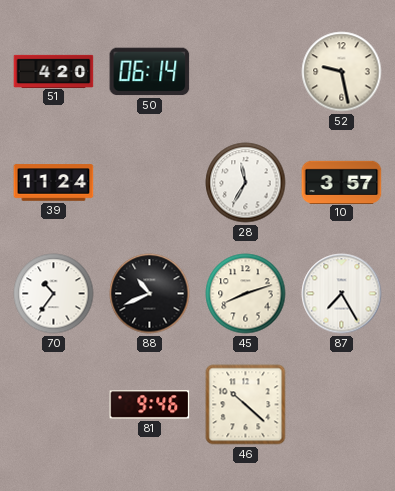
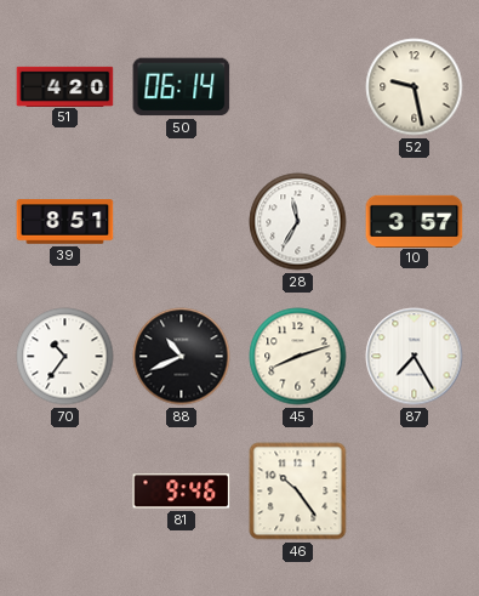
39: 11:24 -> 8:51 (65, 222)
46: 10:22 -> 10:24 (298, 492)
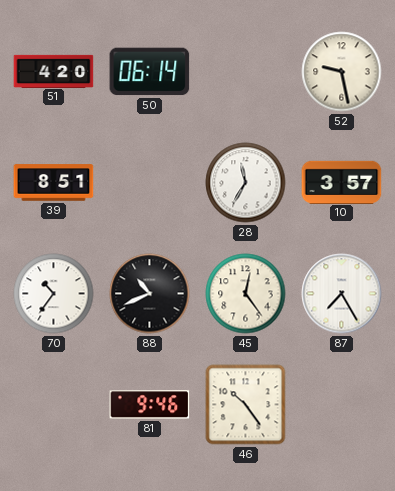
45: 8:12 -> 12:24 (246, 294)
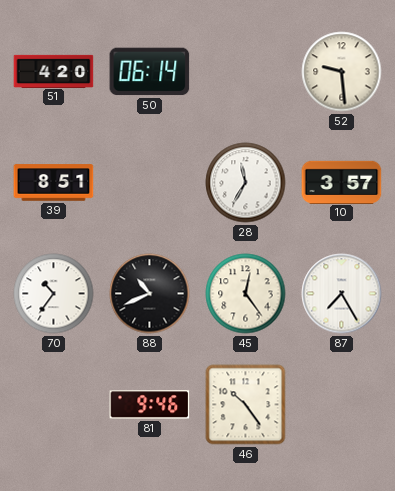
52: 9:28 -> 9:29 (342, 72)
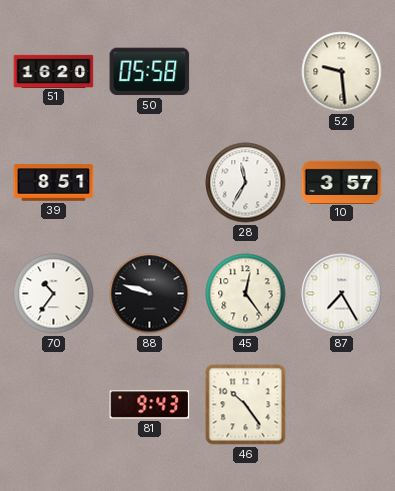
51: 4:20 -> 16:20 (54, 71)
50: 06:14 -> 05:58 (150, 72)
88: 10:41 -> 9:48 (150, 294)
81: 9:46 -> 9:43 (150, 405)
